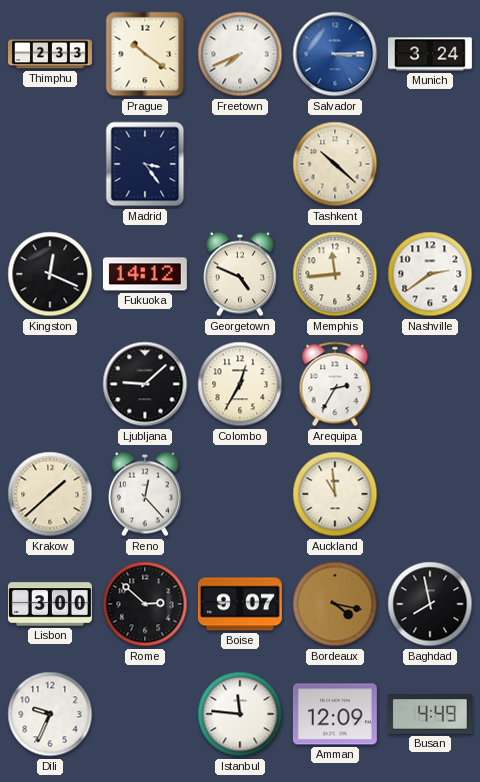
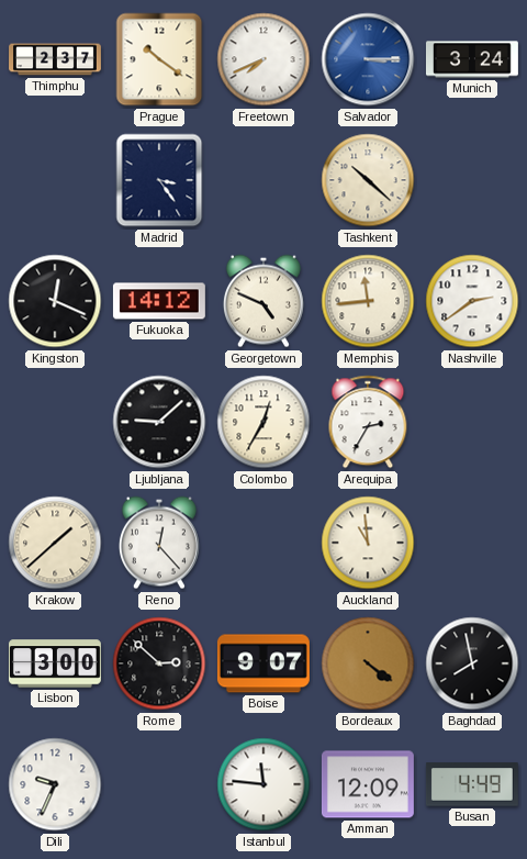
Thimphu: 2:33 -> 2:37 (56, 59)
Bordeaux: 4:17 -> 4:21 (368, 663)
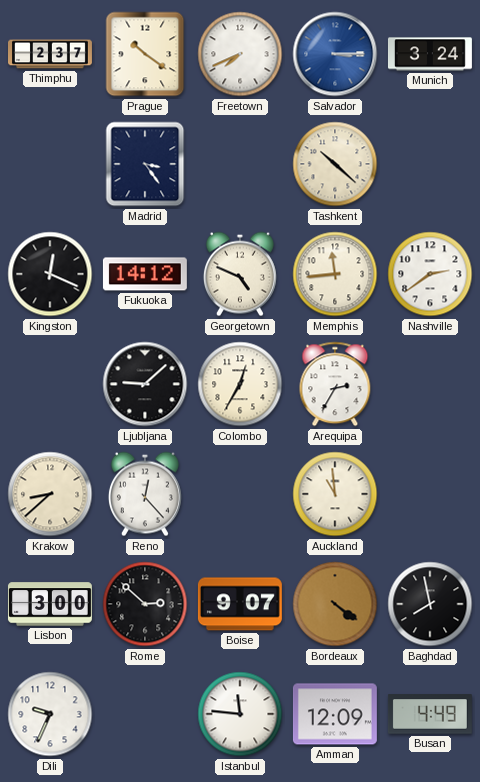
Krakow: 1:38 -> 8:38 (50, 494)
